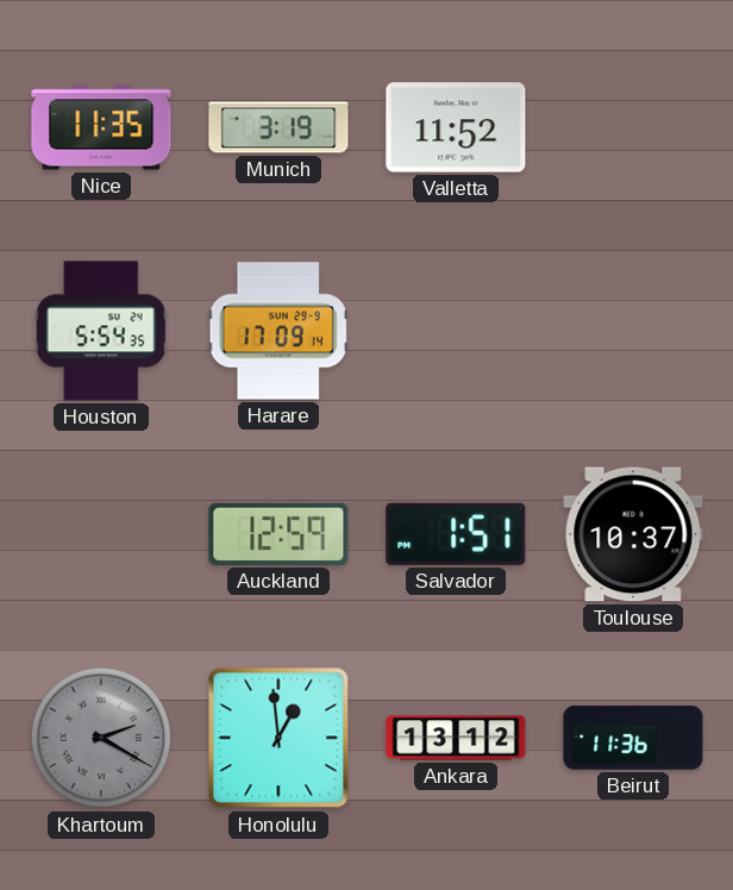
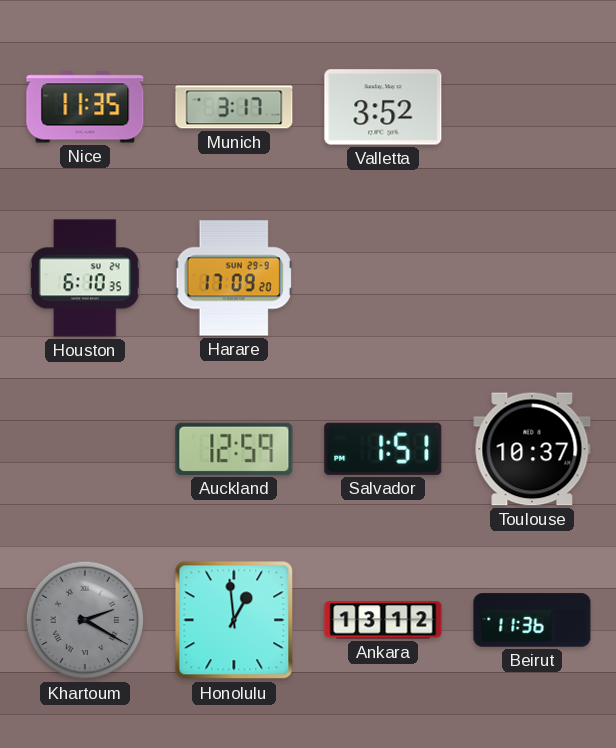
Munich: 3:19 -> 3:17 (234, 107)
Valletta: 11:52 -> 3:52 (383, 107)
Houston: 5:54 -> 6:10 (85, 278)
Harare: 17:09:14 -> 17:09:20 (234, 278)
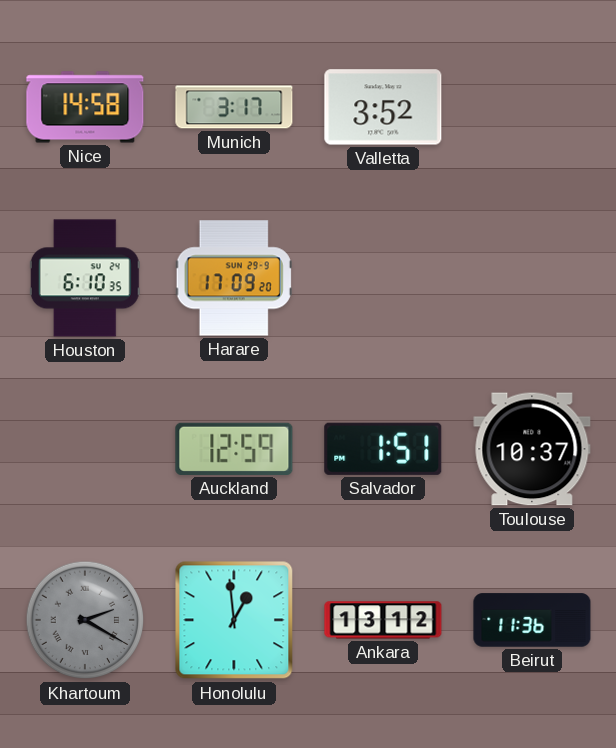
Nice: 11:35 -> 14:58 (85, 107)
